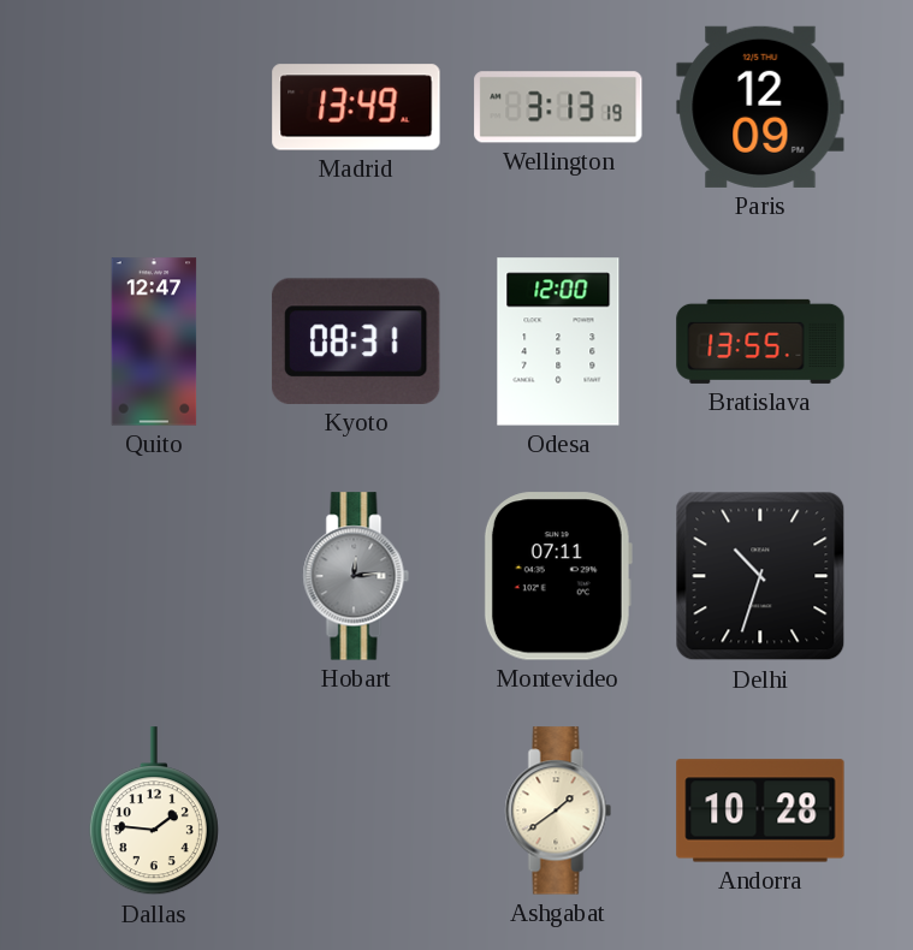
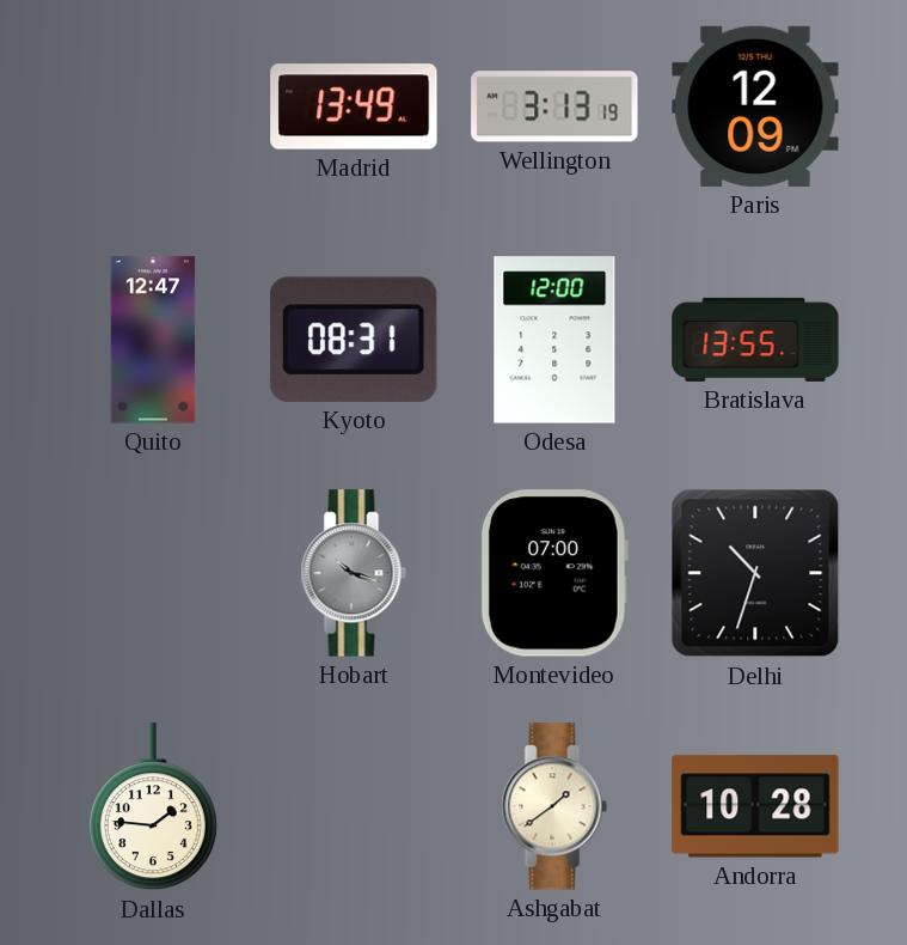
Hobart: 12:14 -> 10:18 (354, 573)
Montevideo: 07:11 -> 07:00 (554, 573)
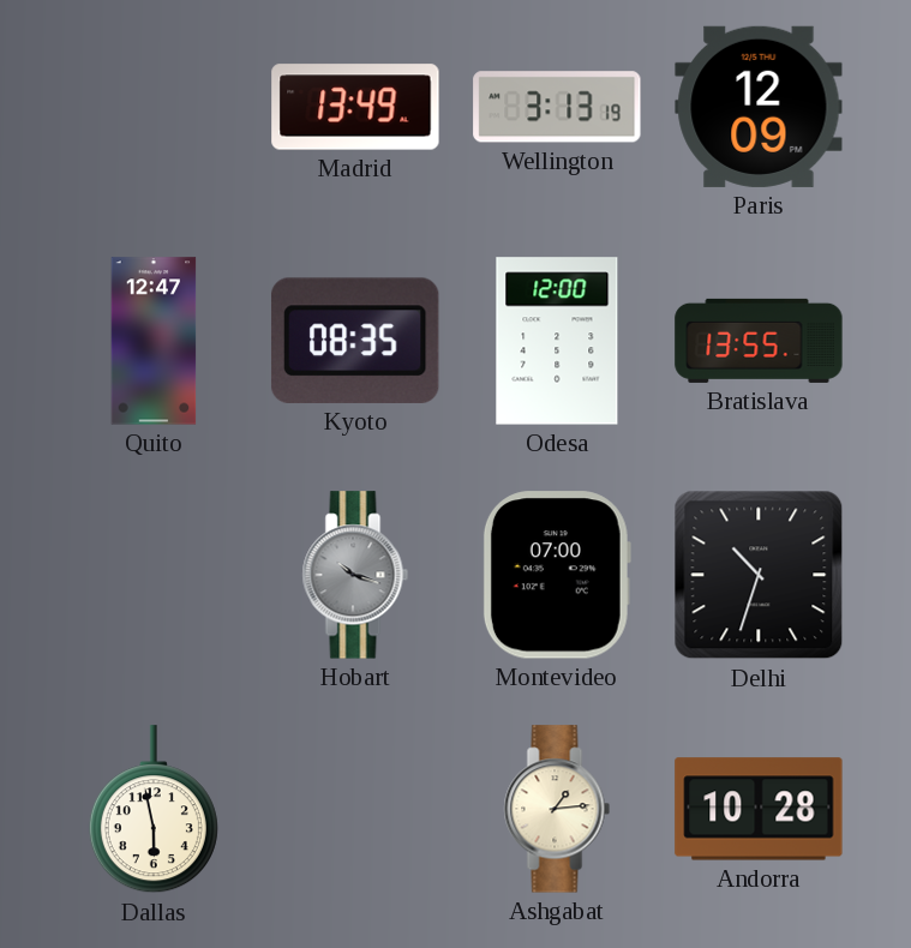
Kyoto: 08:31 -> 08:35 (355, 341)
Dallas: 1:46 -> 5:58 (154, 810)
Ashgabat: 1:39 -> 1:14 (557, 809)
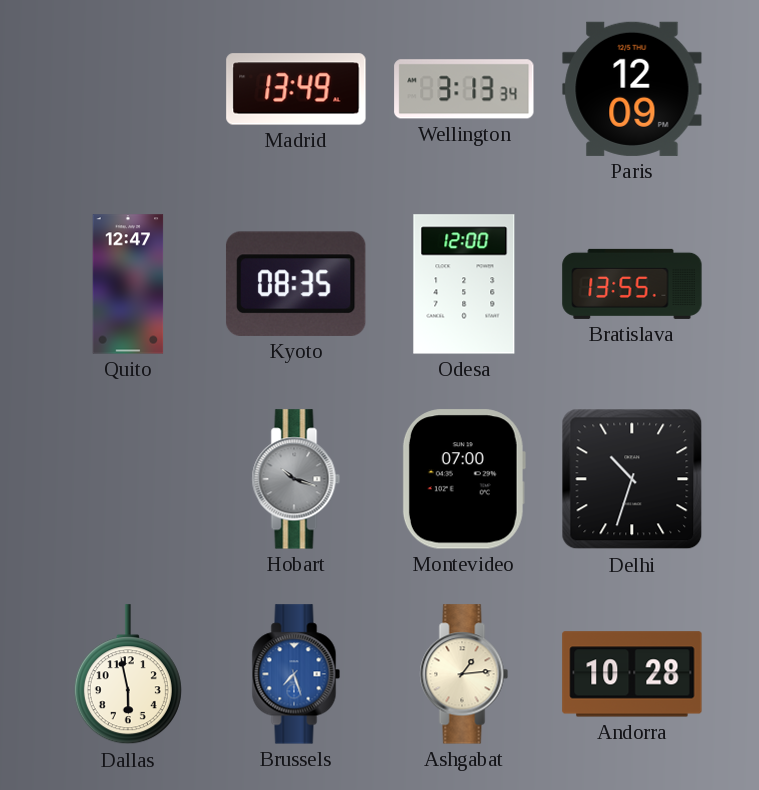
Wellington: 3:13:19 -> 3:13:34 (464, 89)
Brussels: none -> 7:27 (296, 674)
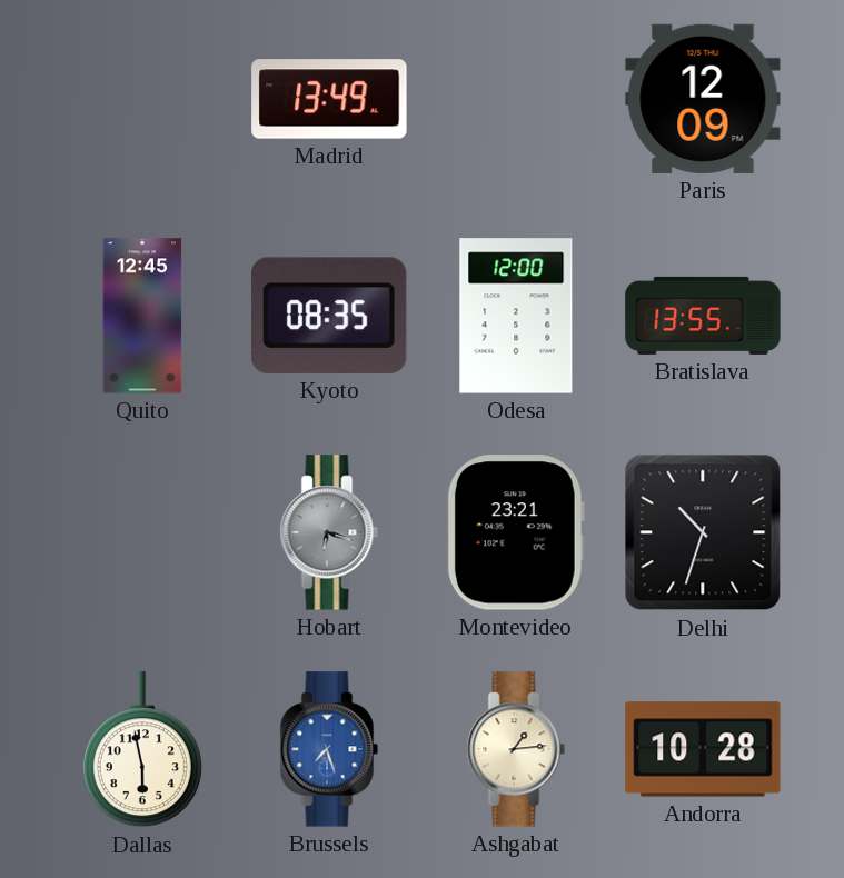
Wellington: 3:13 -> none (464, 89)
Quito: 12:47 -> 12:45 (142, 316)
Hobart: 10:18 -> 6:18 (329, 532)
Montevideo: 07:00 -> 23:21 (516, 532)
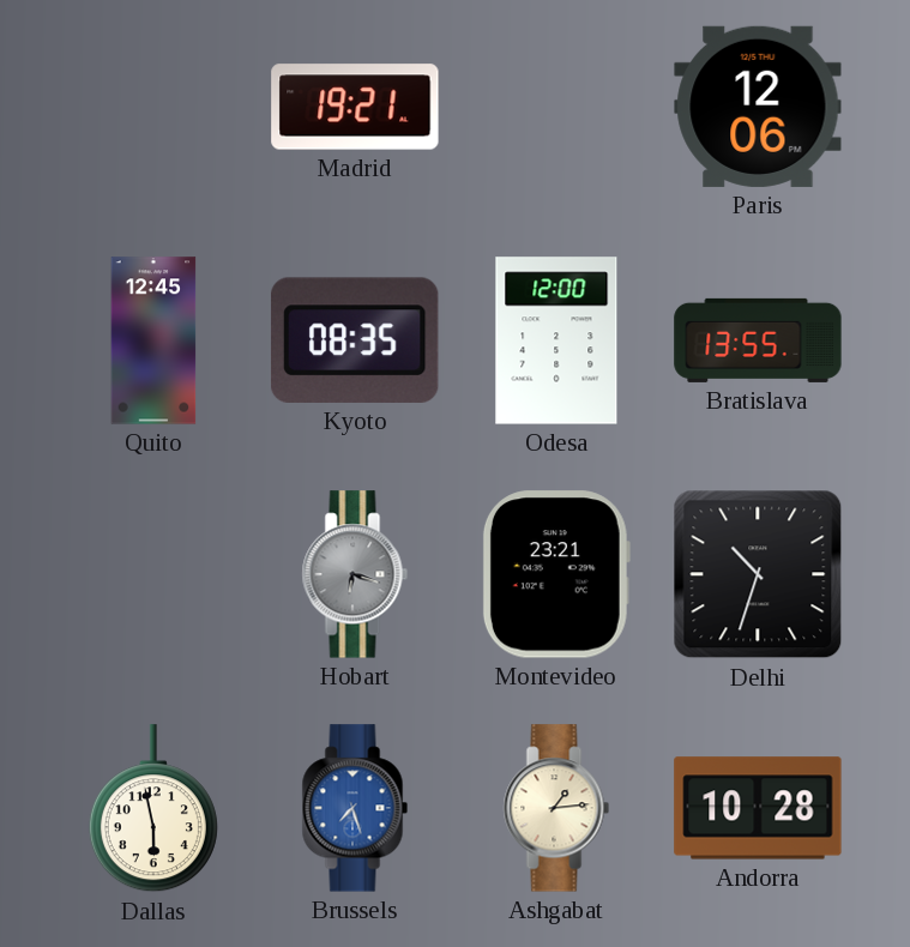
Madrid: 13:49 -> 19:21 (355, 107)
Paris: 12:09 -> 12:06 (758, 107)
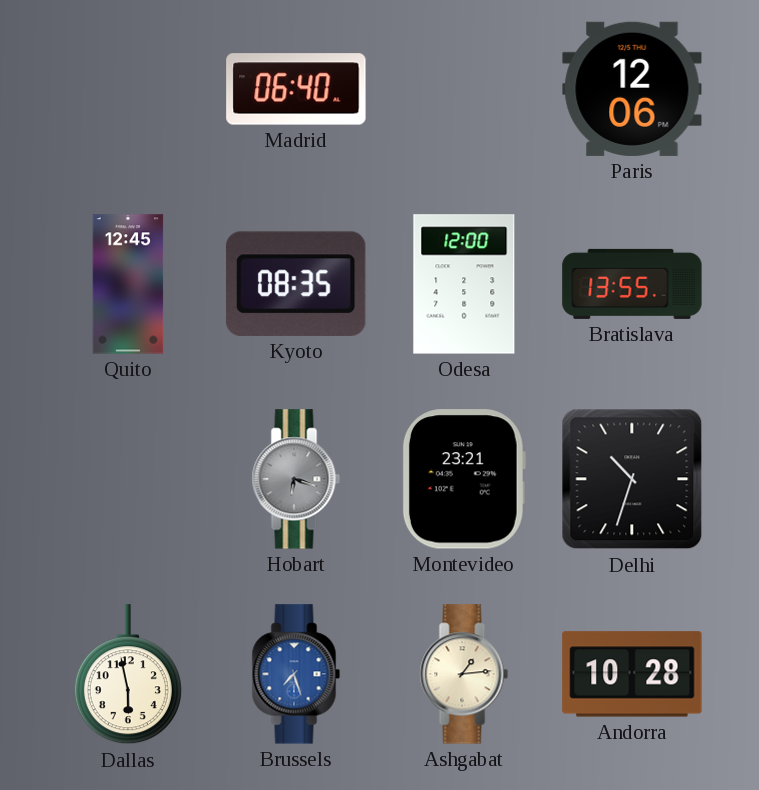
Madrid: 19:21 -> 06:40 (296, 89)
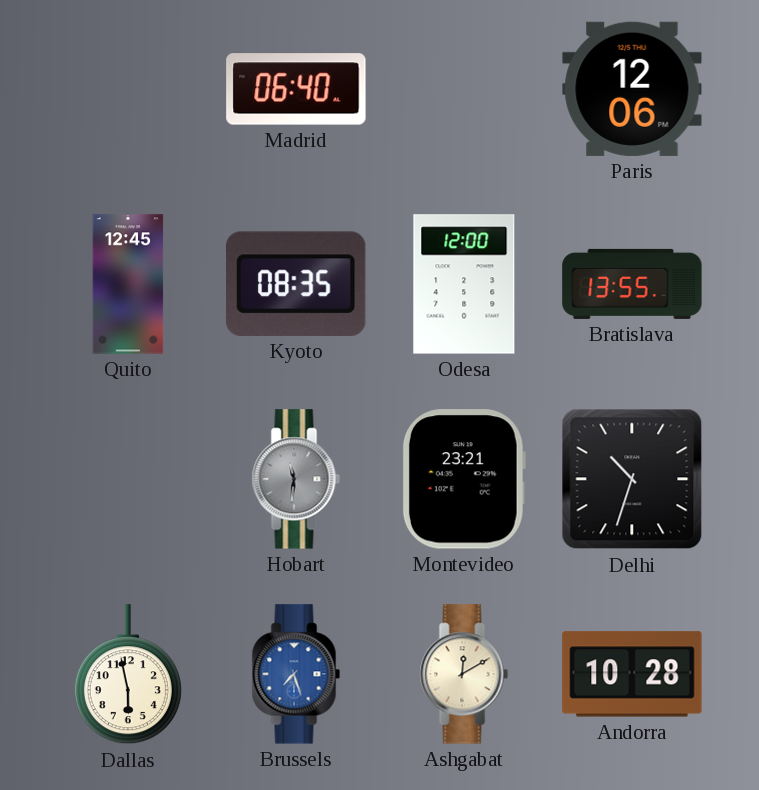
Hobart: 6:18 -> 11:31 (296, 479)
Ashgabat: 1:14 -> 12:10 (464, 674)
